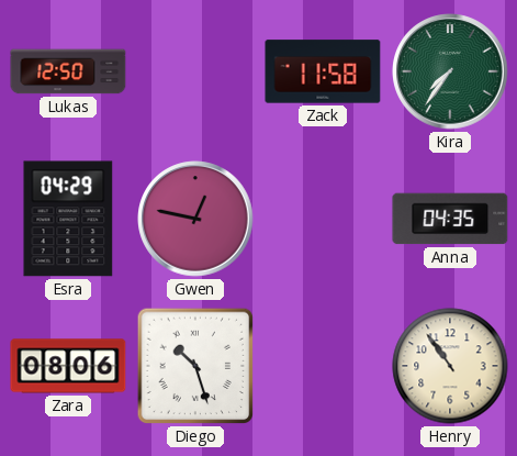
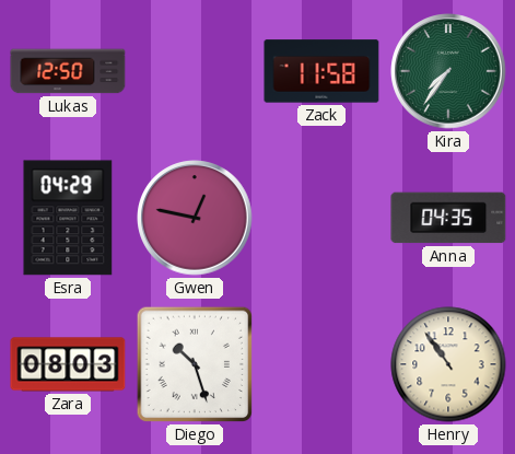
Zara: 08:06 -> 08:03 (68, 364)
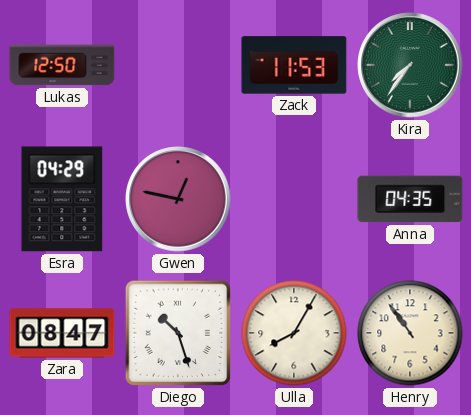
Zack: 11:58 -> 11:53 (294, 65)
Zara: 08:03 -> 08:47 (62, 333)
Ulla: none -> 8:05 (294, 333)
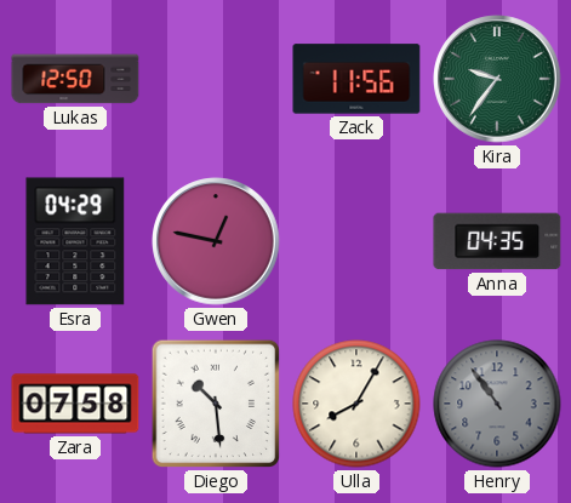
Zack: 11:53 -> 11:56 (356, 79)
Kira: 7:36 -> 9:36 (497, 79)
Zara: 08:47 -> 07:58 (75, 404)
Diego: 10:27 -> 10:29 (216, 404)
Henry dial: cream -> grey (497, 404)
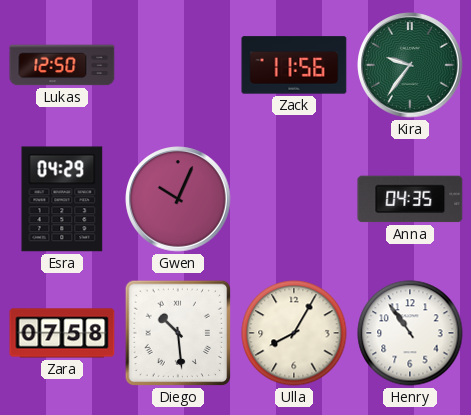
Gwen: 12:47 -> 10:04 (178, 199)
Henry dial: grey -> white (410, 333)
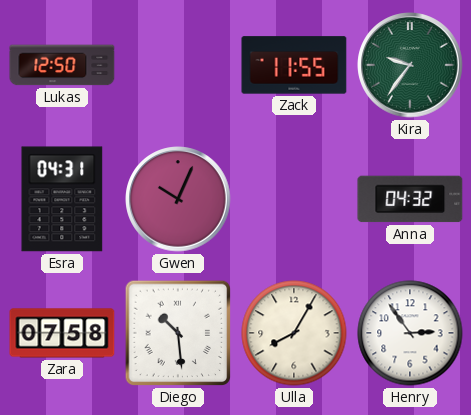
Zack: 11:56 -> 11:55 (294, 65)
Esra: 04:29 -> 04:31 (62, 199)
Anna: 04:35 -> 04:32 (410, 199)
Henry: 10:54 -> 2:54 (410, 333)
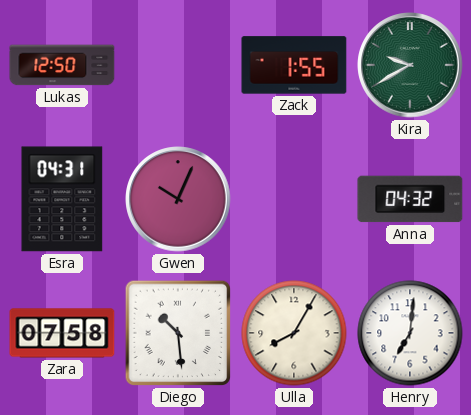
Zack: 11:55 -> 1:55 (294, 65)
Kira: 9:36 -> 9:40 (410, 65)
Henry: 2:54 -> 7:01 (410, 333)
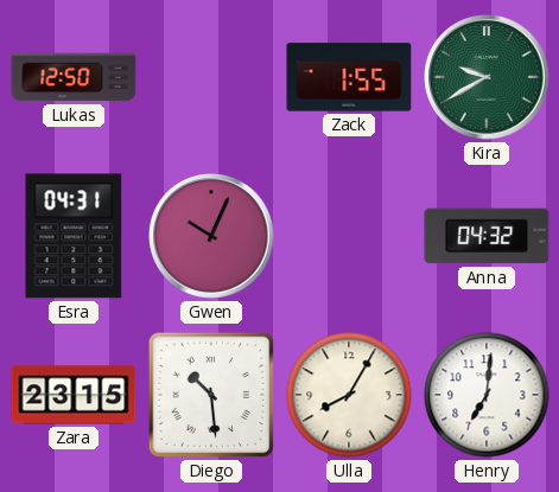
Zara: 07:58 -> 23:15 (74, 395)
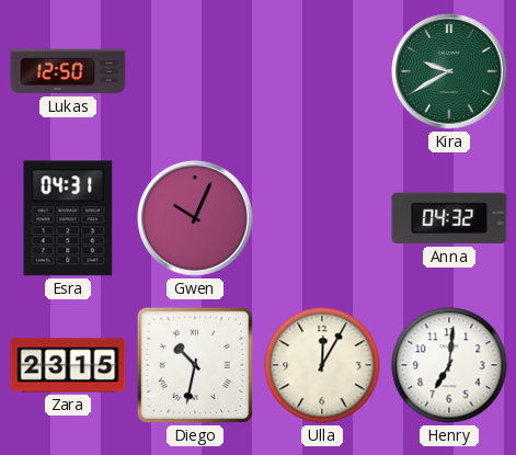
Zack: 1:55 -> none (349, 77)
Diego: 10:29 -> 10:32 (195, 365)
Ulla: 8:05 -> 12:05 (322, 365)
